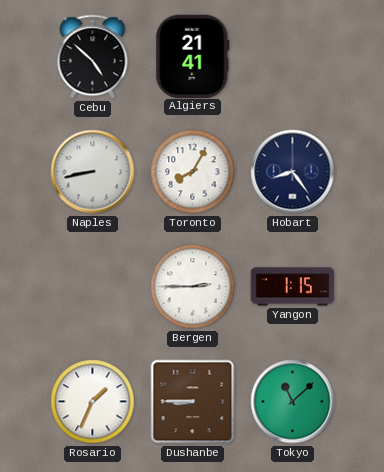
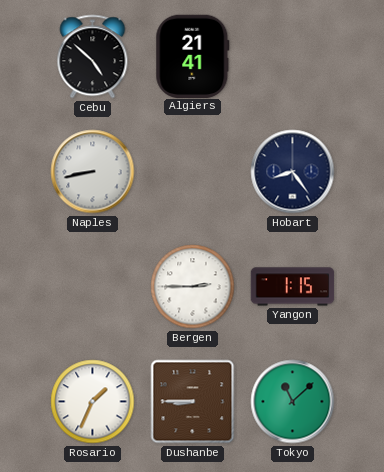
Toronto: 8:05 -> none (193, 172)
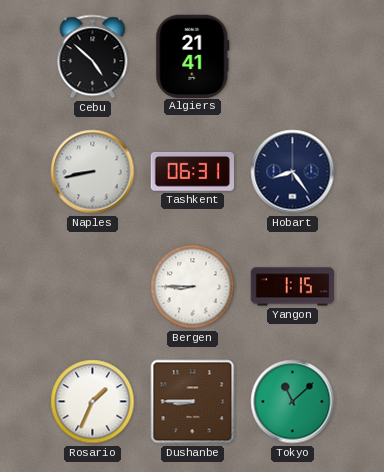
Tashkent: none -> 06:31 (192, 172)
Bergen: 2:45 -> 8:45 (193, 287)
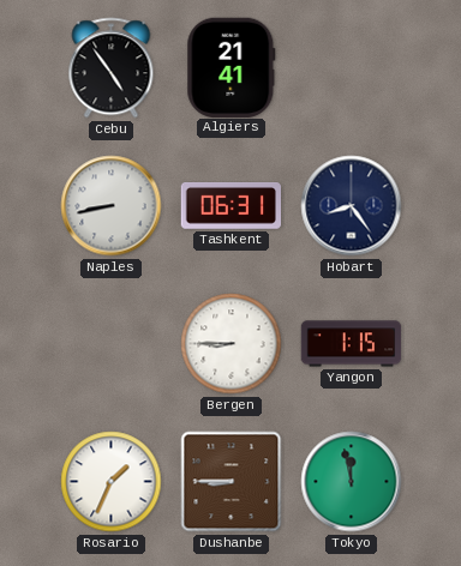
Cebu: 4:52 -> 4:54 (112, 68)
Tokyo: 11:08 -> 11:58 (352, 482)
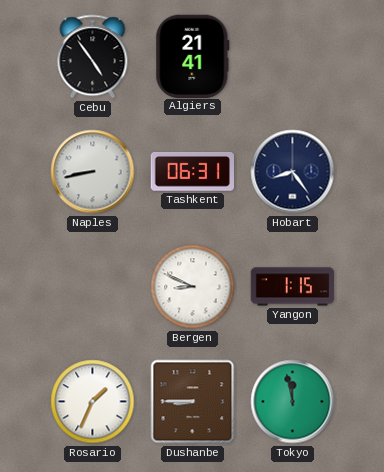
Bergen: 8:45 -> 8:49 (193, 287)
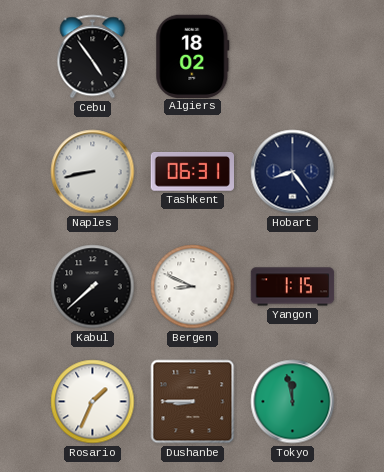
Algiers: 21:41 -> 18:02 (193, 56)
Kabul: none -> 7:38 (93, 287)
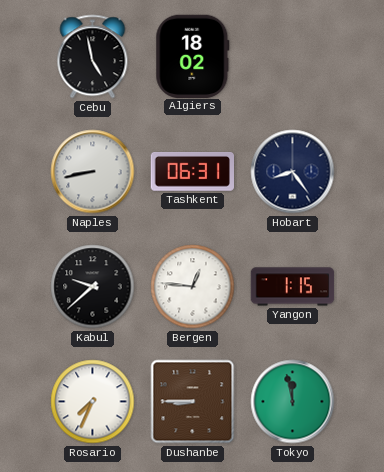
Cebu: 4:54 -> 4:58 (93, 57)
Kabul: 7:38 -> 9:38 (93, 287)
Bergen: 8:49 -> 12:46 (193, 287)
Rosario: 1:34 -> 7:34 (93, 402)
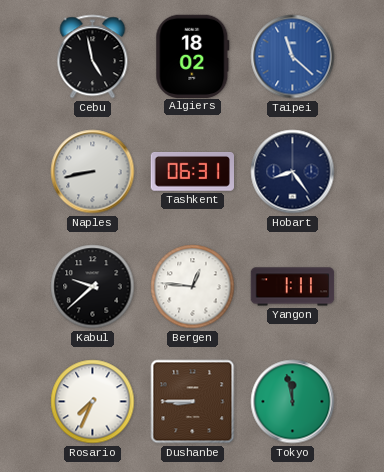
Taipei: none -> 11:22 (293, 57)
Yangon: 1:15 -> 1:11 (293, 287)
